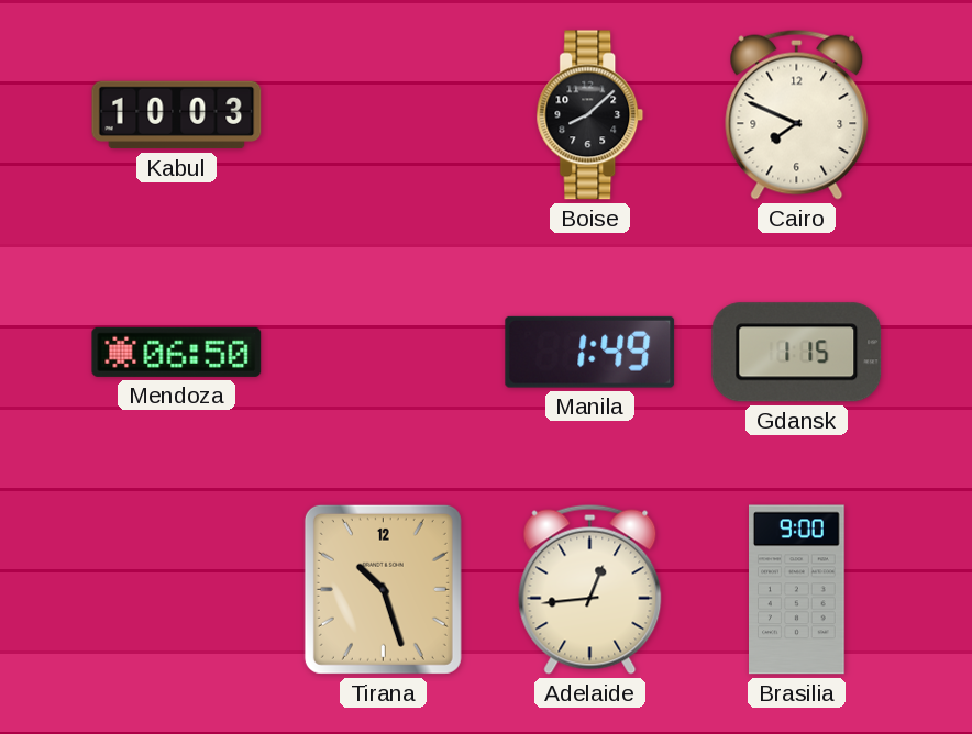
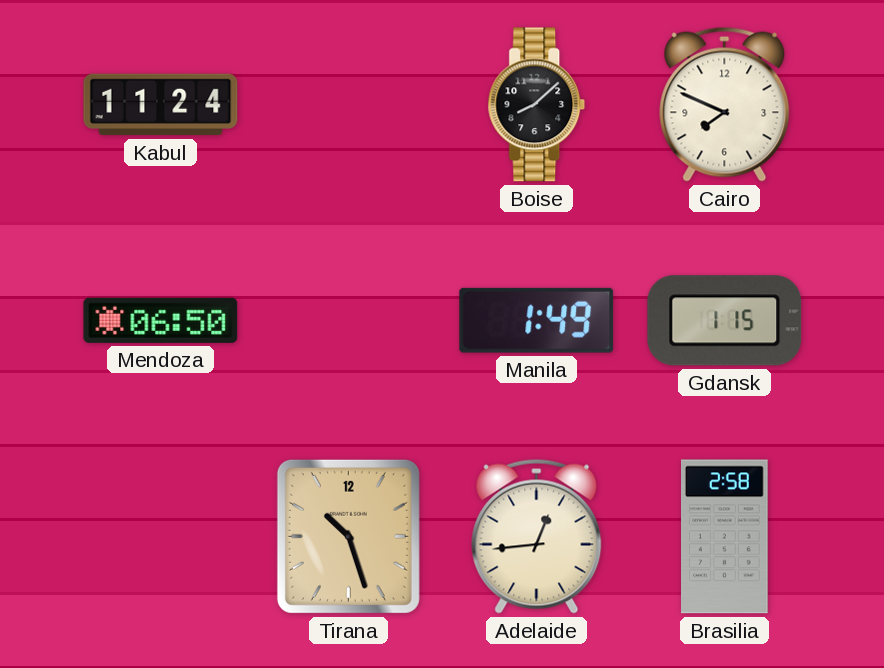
Kabul: 10:03 -> 11:24 (161, 105)
Brasilia: 9:00 -> 2:58 (725, 537)
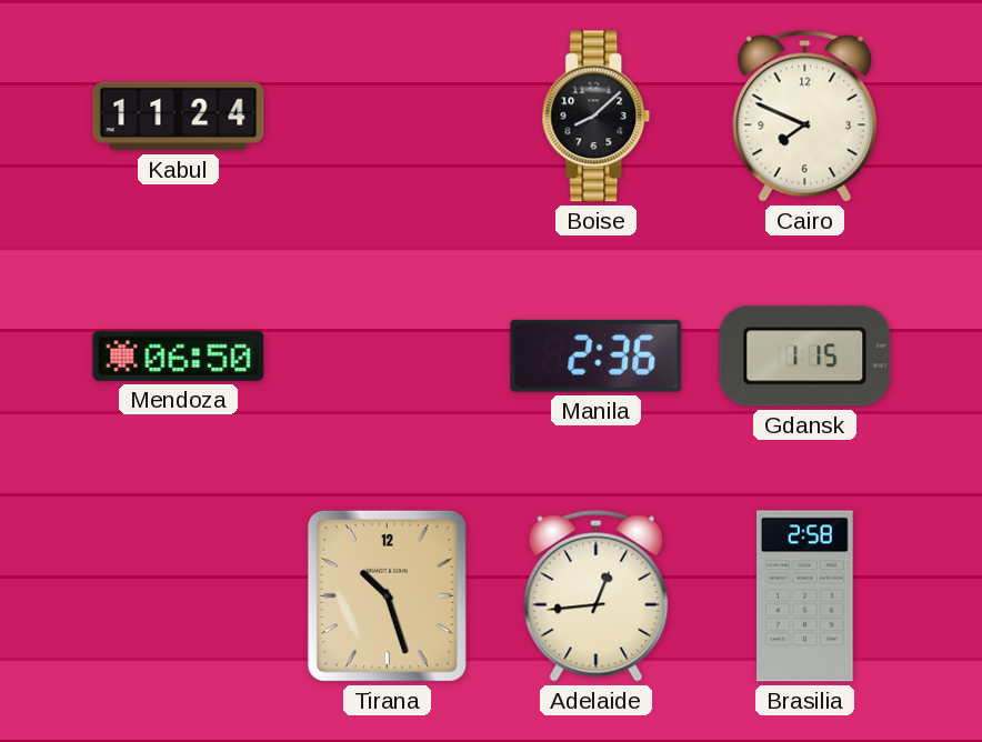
Manila: 1:49 -> 2:36 (597, 355)
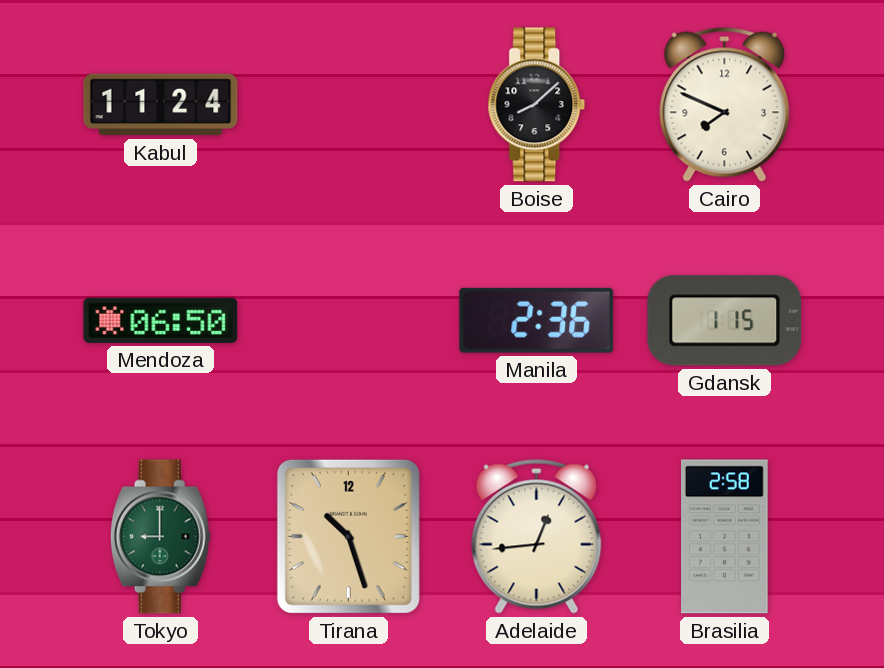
Tokyo: none -> 9:00 (160, 537)
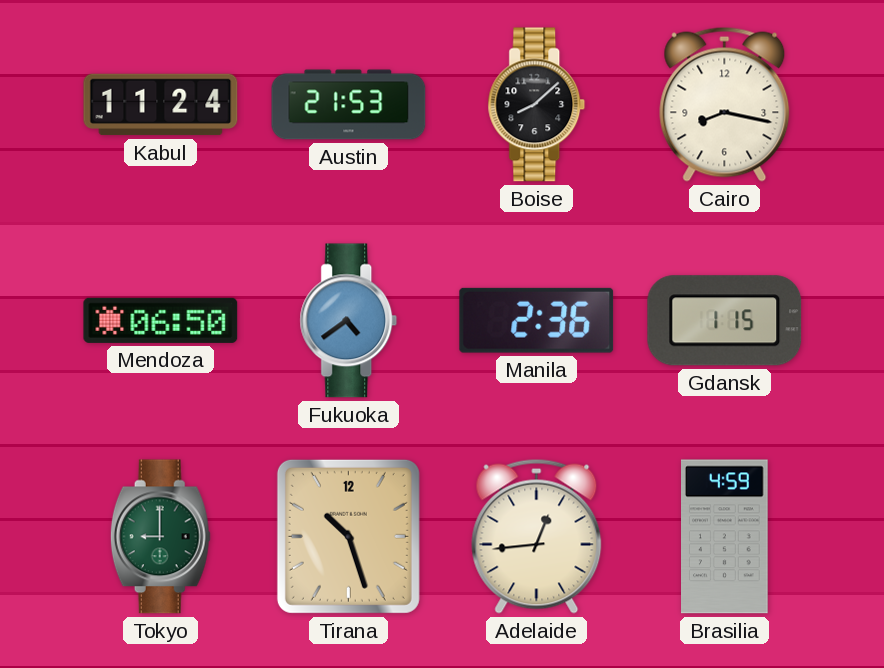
Austin: none -> 21:53 (349, 105)
Cairo: 7:49 -> 8:17 (725, 104)
Fukuoka: none -> 4:39 (349, 321)
Brasilia: 2:58 -> 4:59 (725, 537)
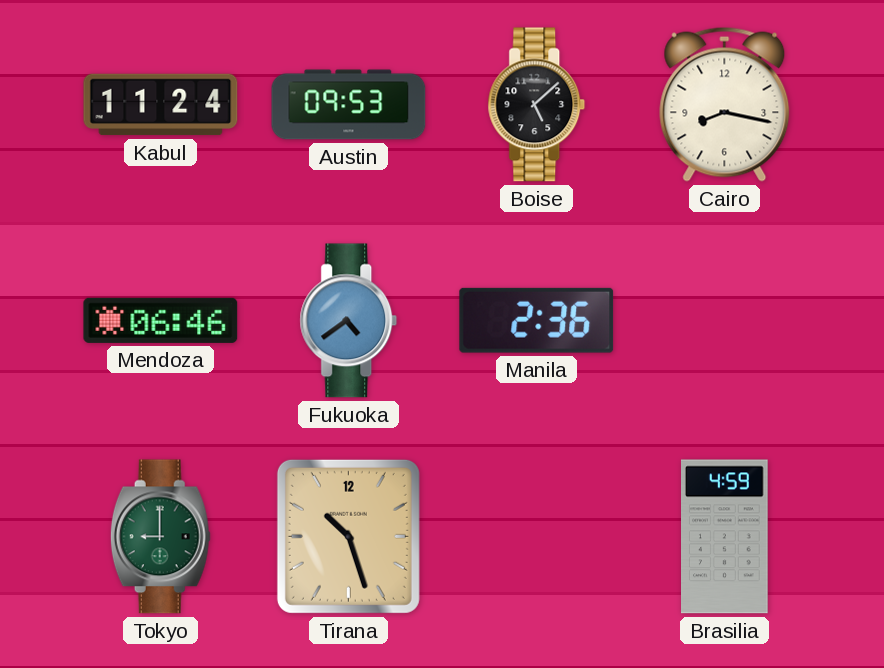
Austin: 21:53 -> 09:53 (349, 105)
Boise: 8:08 -> 5:08 (537, 105)
Mendoza: 06:50 -> 06:46 (161, 320)
Gdansk: 1:15 -> none (725, 321)
Adelaide: 12:44 -> none (537, 536)
